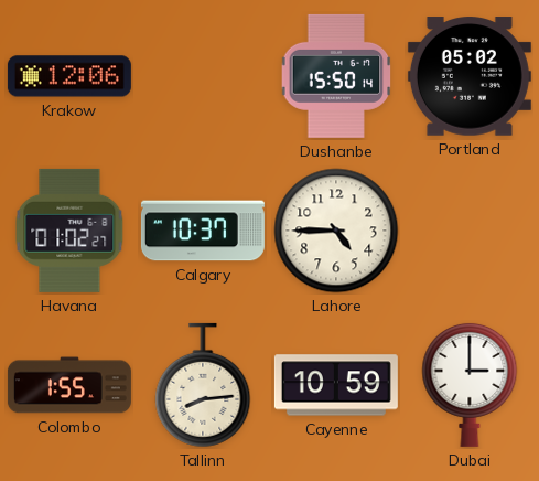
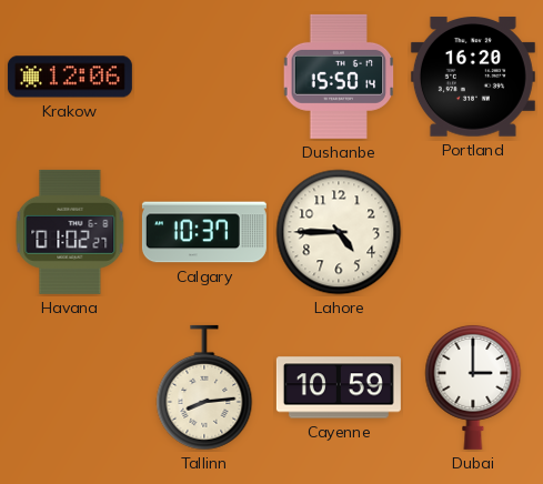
Portland: 05:02 -> 16:20 (473, 77)
Colombo: 1:55 -> none (69, 385)
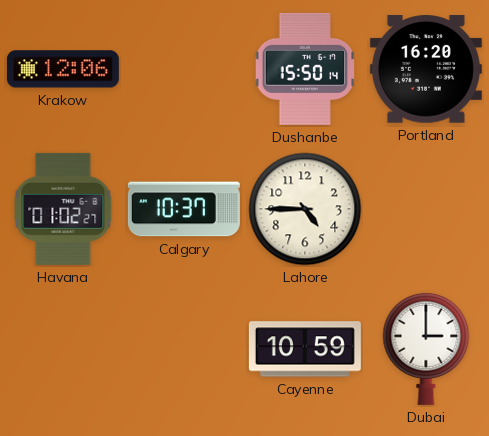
Tallinn: 8:14 -> none (204, 387)
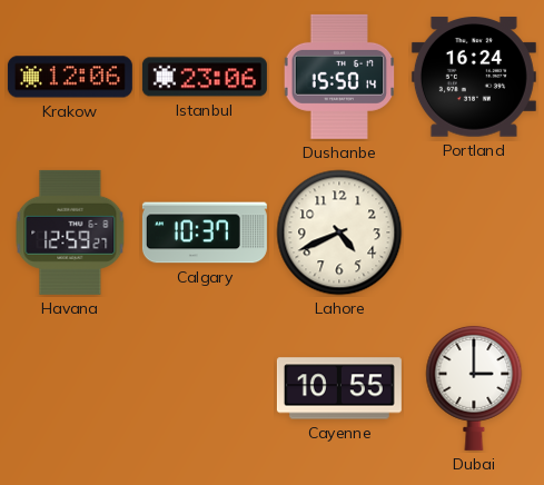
Istanbul: none -> 23:06 (205, 77)
Portland: 16:20 -> 16:24 (474, 77)
Havana: 01:02 -> 12:59 (70, 232)
Lahore: 4:45 -> 4:41 (339, 232)
Cayenne: 10:59 -> 10:55 (339, 388)
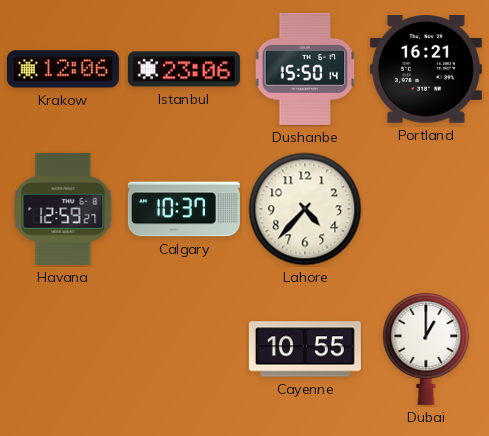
Portland: 16:24 -> 16:21 (426, 69)
Lahore: 4:41 -> 4:37 (305, 209)
Dubai: 3:00 -> 1:00 (426, 348)
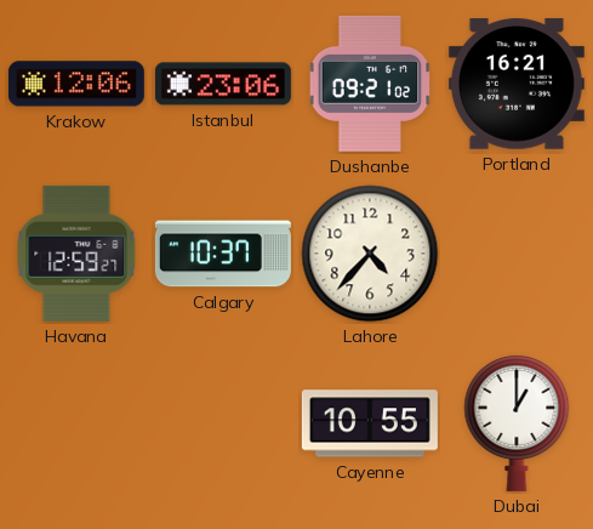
Dushanbe: 15:50 -> 09:21 (370, 84)
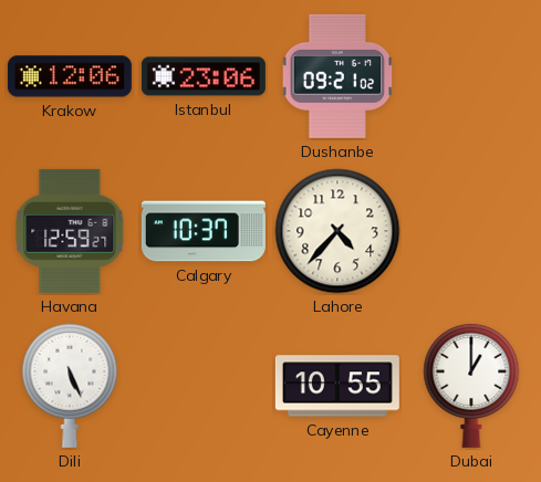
Portland: 16:21 -> none (517, 84)
Dili: none -> 5:26 (70, 385)
